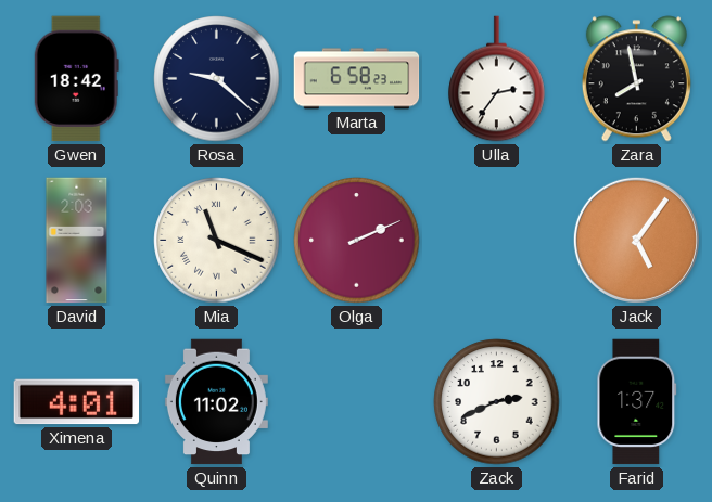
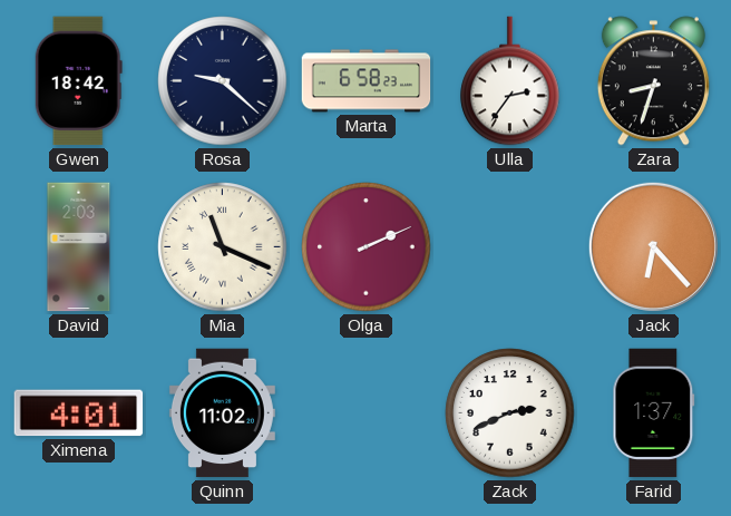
Zara: 7:58 -> 8:33 (653, 81)
Jack: 5:06 -> 6:23 (653, 246)
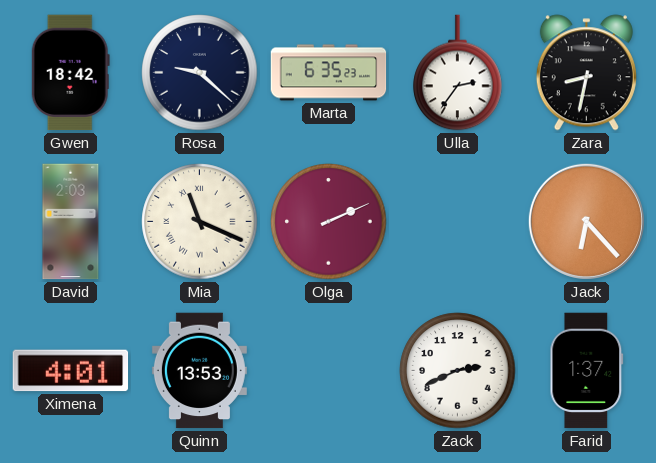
Marta: 6:58 -> 6:35 (329, 73)
Zara: 8:33 -> 8:32 (586, 73)
Quinn: 11:02 -> 13:53 (199, 371)
